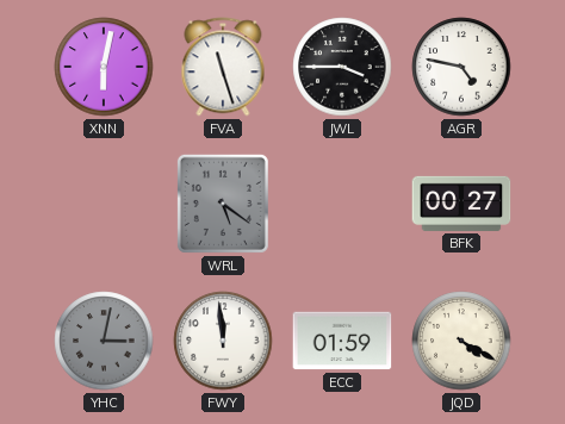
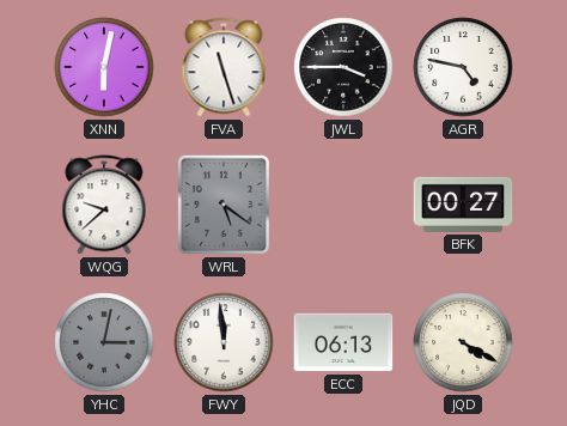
WQG: none -> 9:38 (104, 205)
ECC: 01:59 -> 06:13 (343, 342)
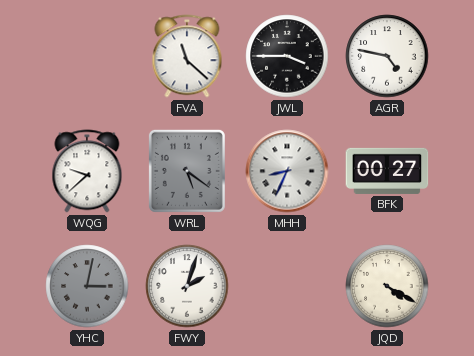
XNN: 6:02 -> none (104, 67)
FVA: 11:27 -> 11:22 (187, 56)
MHH: none -> 8:34 (287, 171)
FWY: 11:59 -> 2:03 (187, 286)
ECC: 06:13 -> none (343, 342)
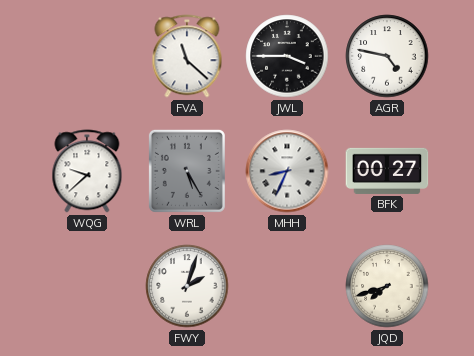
WRL: 5:21 -> 5:25 (187, 171)
YHC: 3:02 -> none (87, 286)
JQD: 4:20 -> 7:42 (387, 286)
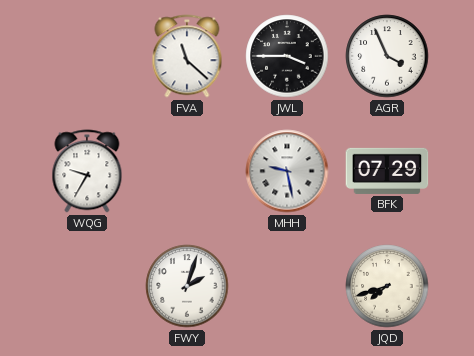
AGR: 4:47 -> 3:56 (387, 56)
WQG: 9:38 -> 9:35 (87, 171)
WRL: 5:25 -> none (187, 171)
MHH: 8:34 -> 9:28 (287, 171)
BFK: 00:27 -> 07:29 (387, 171)
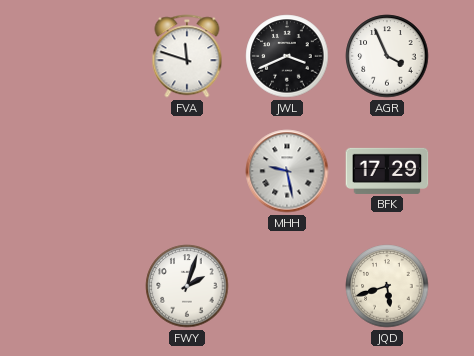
FVA: 11:22 -> 11:48 (187, 56)
JWL: 3:45 -> 3:41 (287, 56)
WQG: 9:35 -> none (87, 171)
BFK: 07:29 -> 17:29 (387, 171)
JQD: 7:42 -> 5:42 (387, 286)
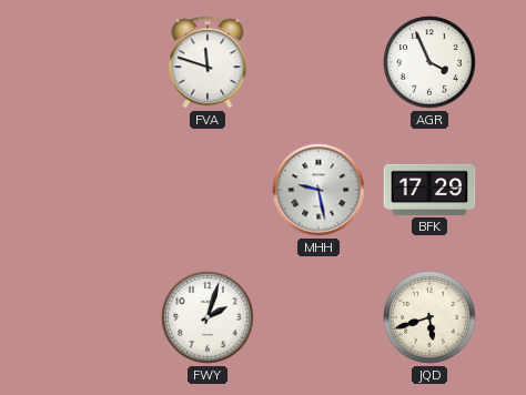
JWL: 3:41 -> none (287, 56)
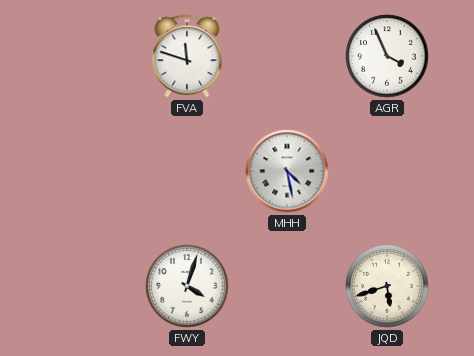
MHH: 9:28 -> 4:28 (287, 171)
BFK: 17:29 -> none (429, 190)
FWY: 2:03 -> 4:03 (187, 286)
